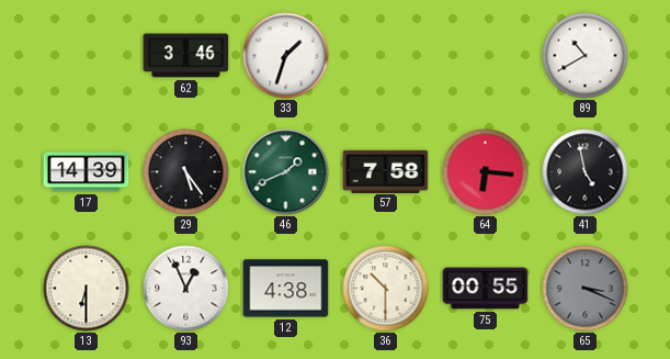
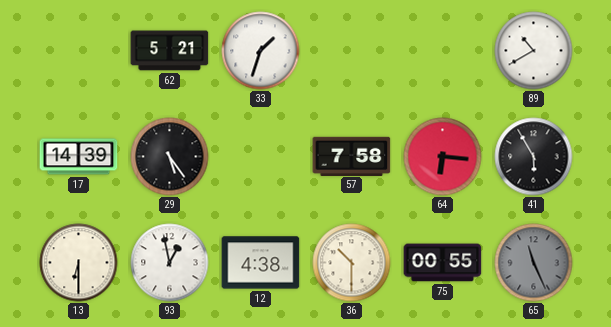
62: 3:46 -> 5:21 (170, 51)
46: 1:41 -> none (286, 172)
41: 4:58 -> 5:55 (534, 157)
93: 12:56 -> 12:58 (170, 263)
65: 3:19 -> 11:26 (534, 263)
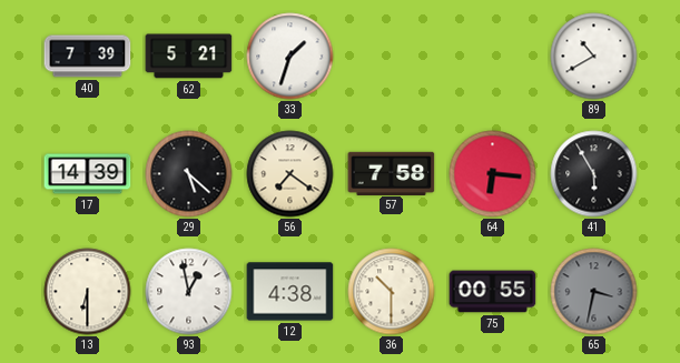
40: none -> 7:39 (88, 57)
29: 5:24 -> 5:22 (189, 174)
56: none -> 7:21 (290, 174)
65: 11:26 -> 3:32 (594, 292)
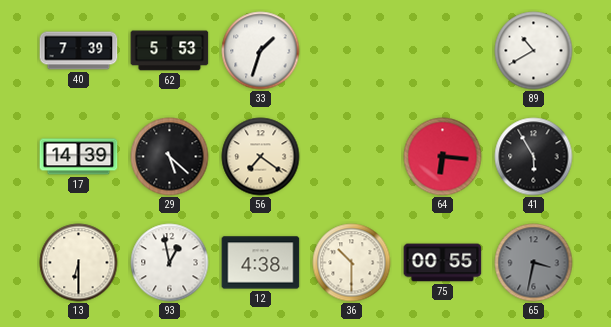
62: 5:21 -> 5:53 (170, 51)
57: 7:58 -> none (392, 173)
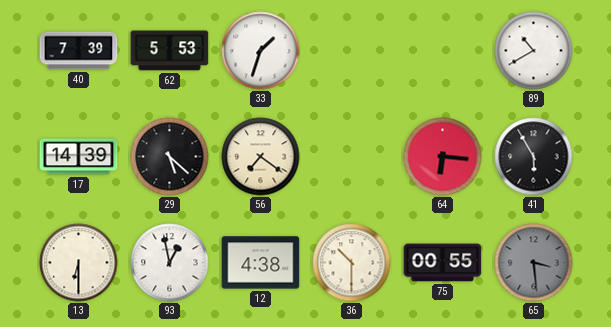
65: 3:32 -> 3:29 (534, 263)
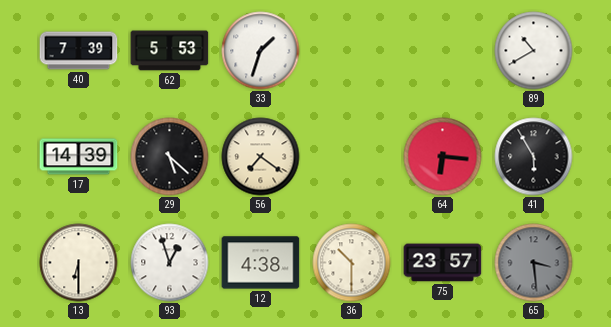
93: 12:58 -> 12:57 (170, 263)
75: 00:55 -> 23:57 (443, 263)
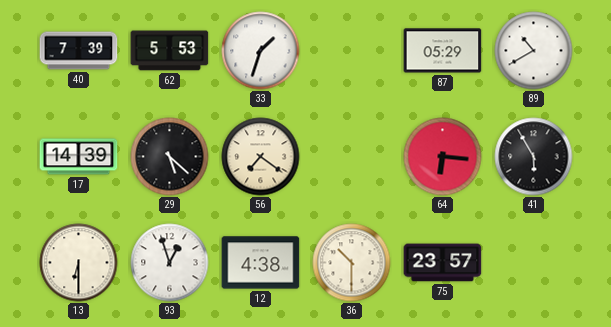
87: none -> 05:29 (443, 51)
65: 3:29 -> none (534, 263)
